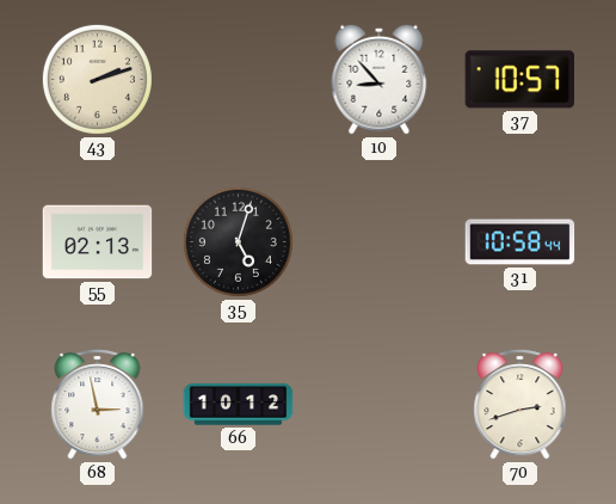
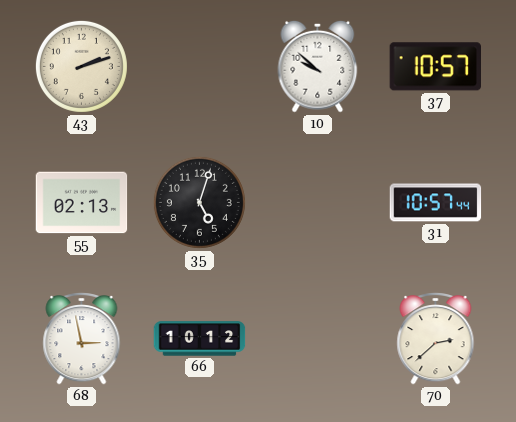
10: 8:53 -> 9:52 (318, 66)
31: 10:58 -> 10:57 (436, 203)
70: 2:42 -> 2:38 (436, 338)
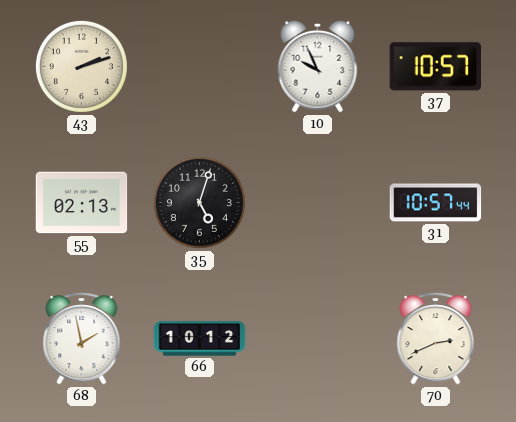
10: 9:52 -> 9:56 (318, 66)
68: 2:58 -> 1:58 (82, 338)
70: 2:38 -> 2:41 (436, 338)
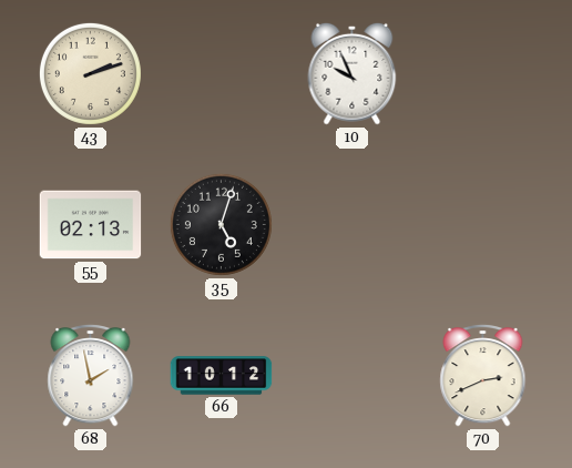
37: 10:57 -> none (435, 67)
31: 10:57 -> none (436, 203)
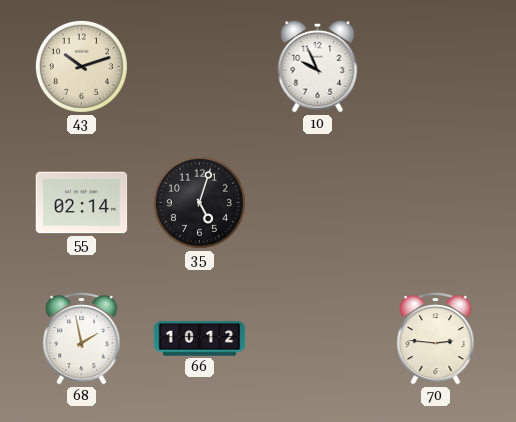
43: 2:12 -> 10:12 (81, 66)
55: 02:13 -> 02:14 (82, 203)
70: 2:41 -> 2:46 (436, 338)
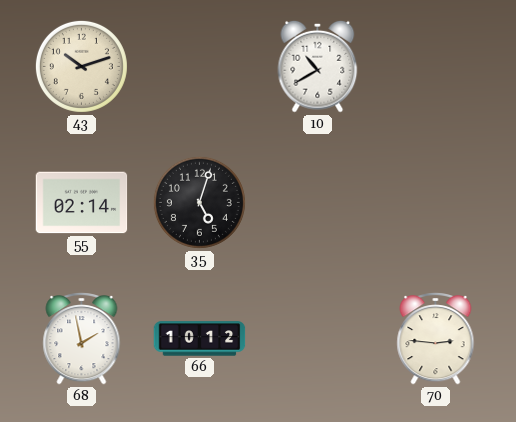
10: 9:56 -> 10:40 (318, 66)
